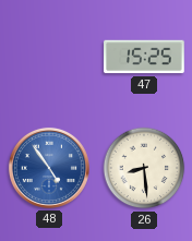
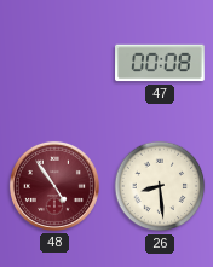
47: 15:25 -> 00:08 (160, 63)
48 dial: blue -> burgundy (54, 186)
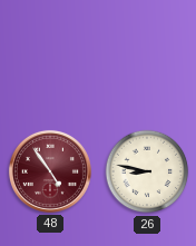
47: 00:08 -> none (160, 63)
26: 8:29 -> 8:47 (147, 171)
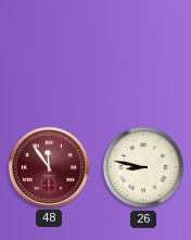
48: 4:54 -> 11:54 (49, 167)
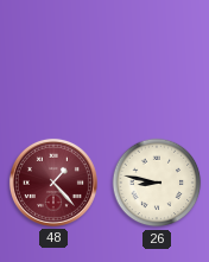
48: 11:54 -> 1:23 (53, 183)
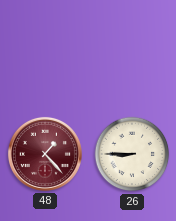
26: 8:47 -> 8:45 (132, 154)
